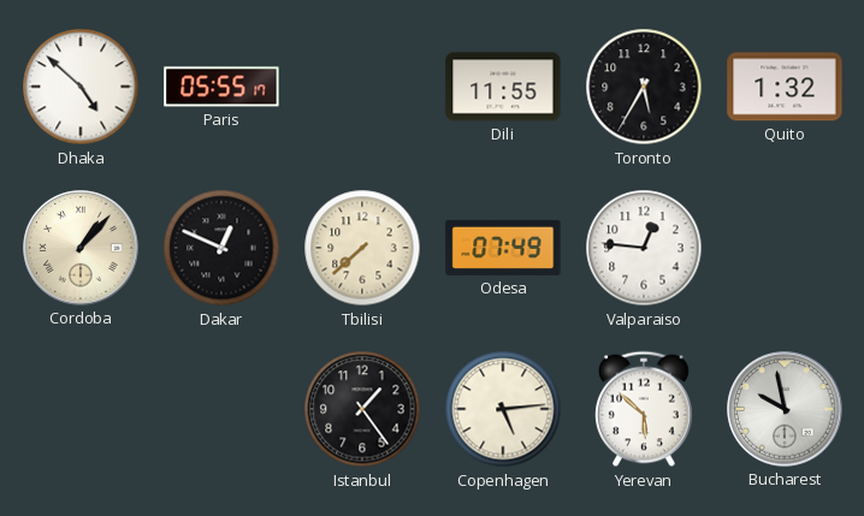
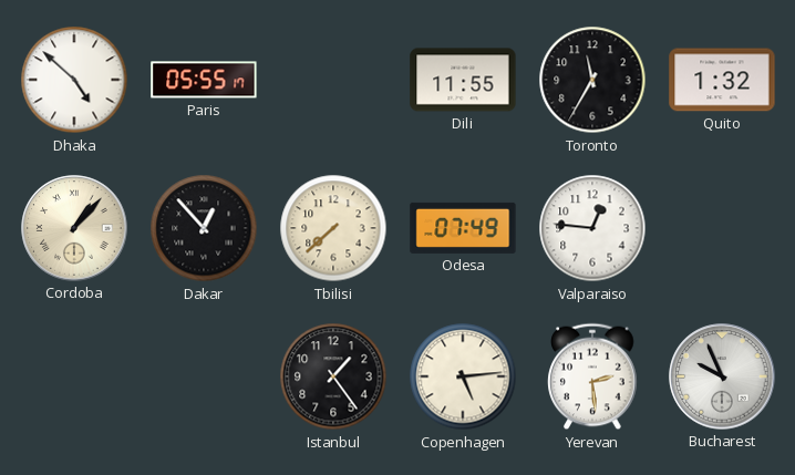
Toronto: 5:35 -> 11:35 (592, 80)
Dakar: 12:49 -> 12:53 (204, 228)
Yerevan: 5:52 -> 2:29 (592, 376)
Bucharest: 9:58 -> 9:56 (722, 376)
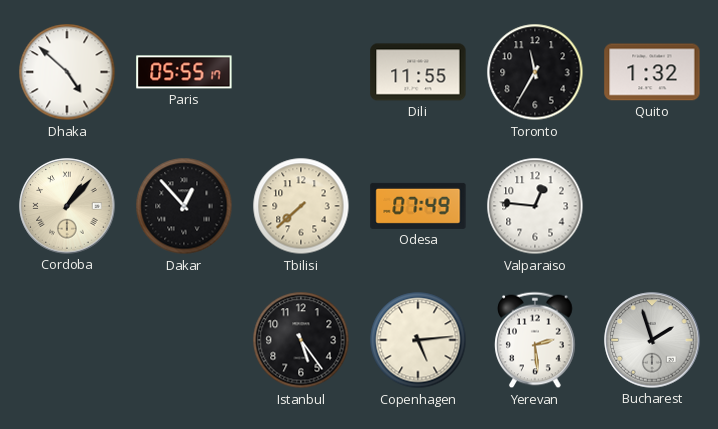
Istanbul: 1:24 -> 5:24 (301, 340)
Bucharest: 9:56 -> 1:57 (652, 340)
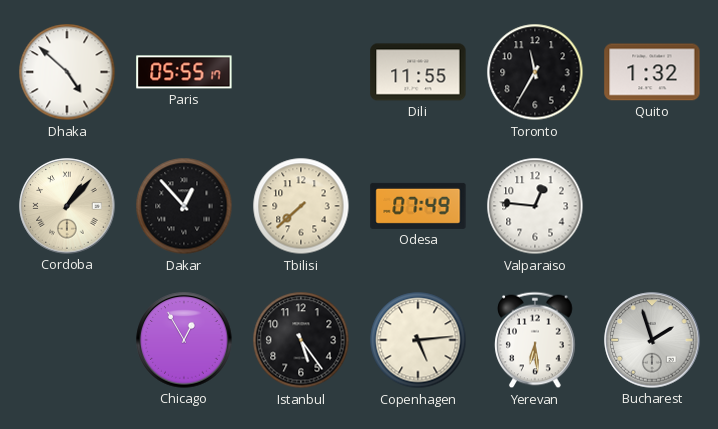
Chicago: none -> 12:55 (184, 340)
Yerevan: 2:29 -> 6:29 (535, 340)
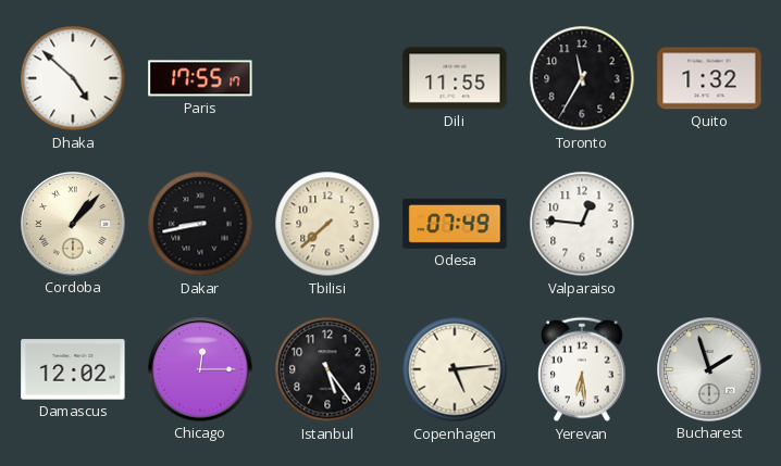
Paris: 05:55 -> 17:55 (200, 78)
Dakar: 12:53 -> 8:43 (200, 224)
Damascus: none -> 12:02 (73, 369)
Chicago: 12:55 -> 12:15 (200, 369)
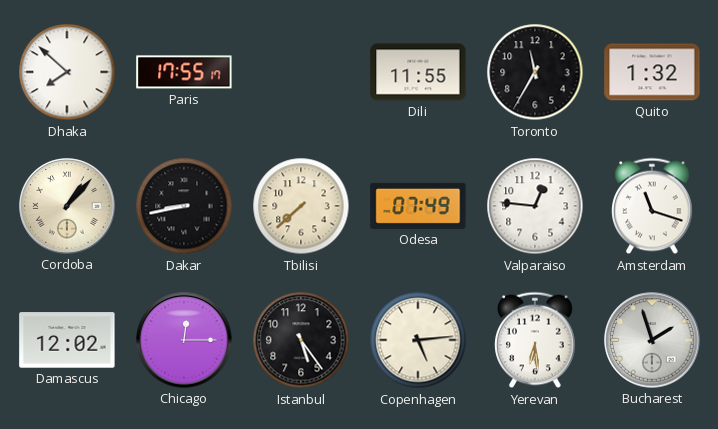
Dhaka: 4:52 -> 7:52 (67, 72)
Amsterdam: none -> 11:18 (652, 206)
